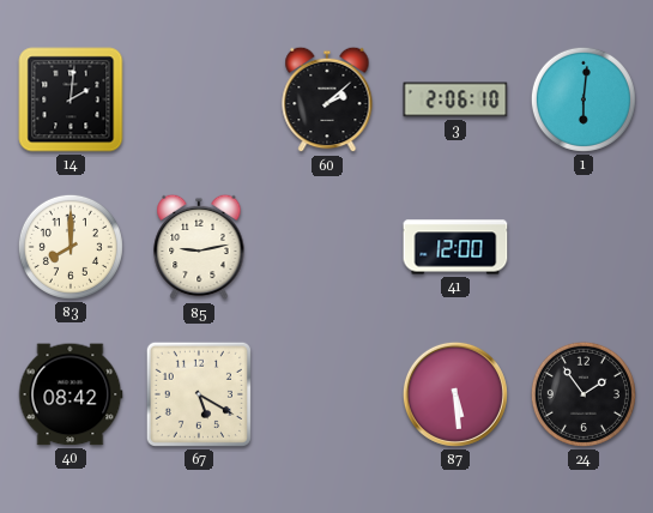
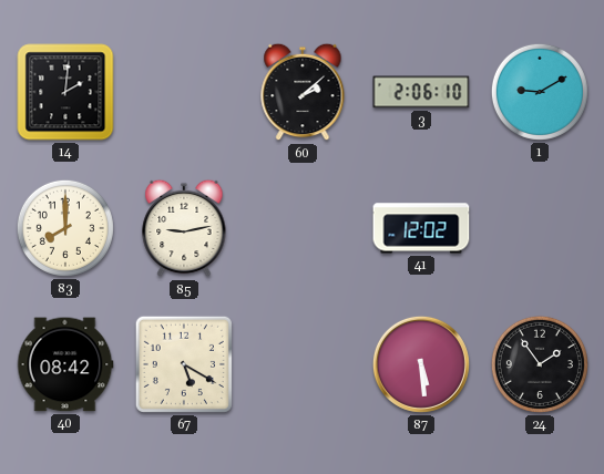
1: 6:01 -> 9:10 (540, 92)
41: 12:00 -> 12:02 (421, 228)
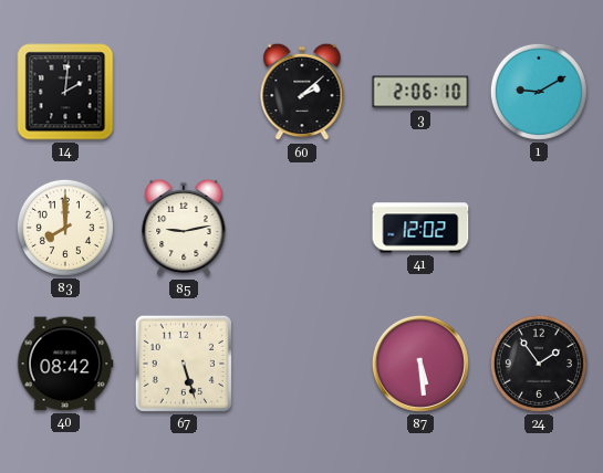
67: 5:20 -> 5:27 (184, 364)
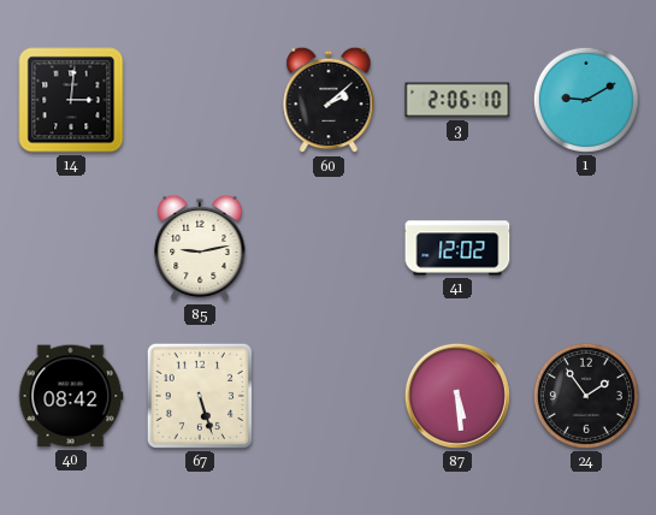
14: 2:01 -> 3:01 (71, 100)
83: 8:00 -> none (65, 228)
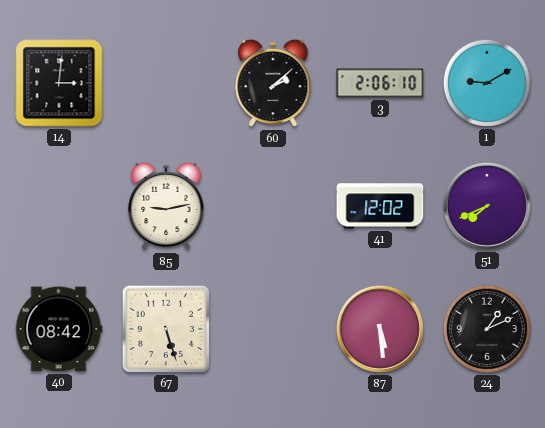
51: none -> 7:41 (487, 206)
24: 1:54 -> 1:11 (487, 329)
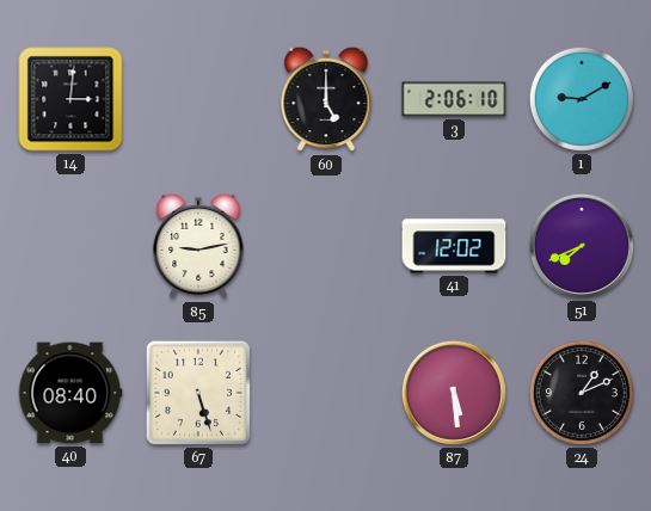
60: 2:08 -> 5:00 (326, 99)
40: 08:42 -> 08:40 (70, 393)
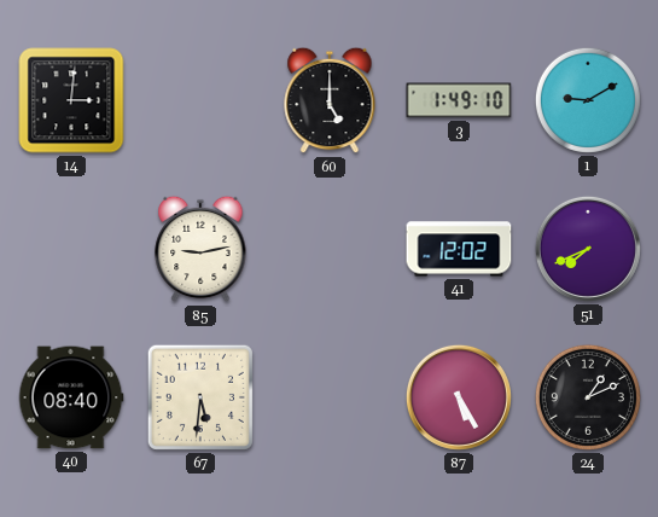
3: 2:06 -> 1:49 (459, 100)
67: 5:27 -> 5:31 (200, 397)
87: 5:29 -> 5:25 (459, 397)
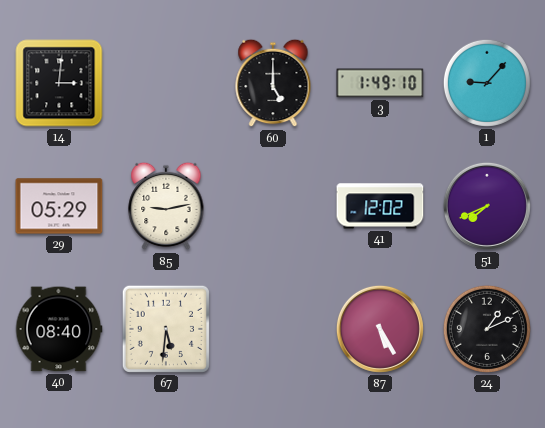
1: 9:10 -> 9:07 (487, 83)
29: none -> 05:29 (59, 206)
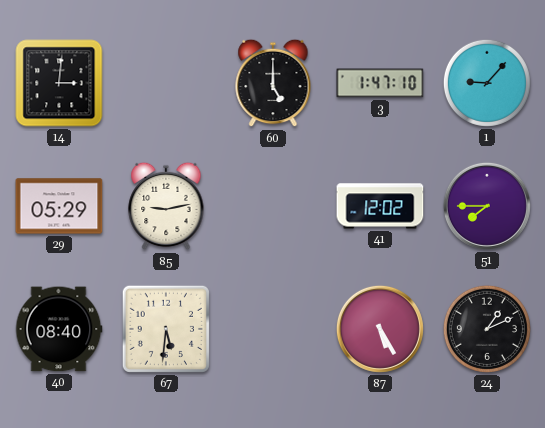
3: 1:49 -> 1:47 (380, 83)
51: 7:41 -> 7:45 (487, 206)
